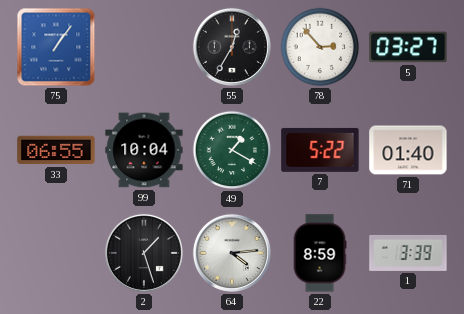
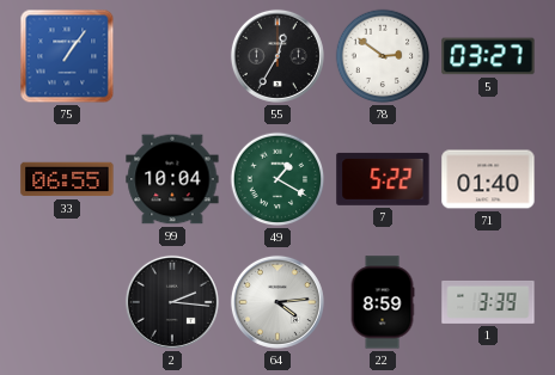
78: 2:53 -> 2:51 (383, 56)
2: 1:27 -> 2:16 (172, 302)
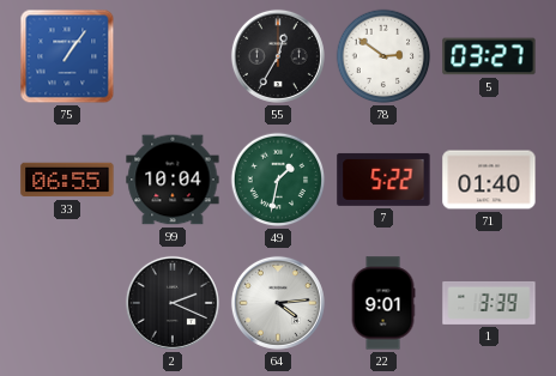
49: 1:20 -> 1:32 (278, 180)
2: 2:16 -> 2:19 (173, 303)
22: 8:59 -> 9:01 (383, 303)
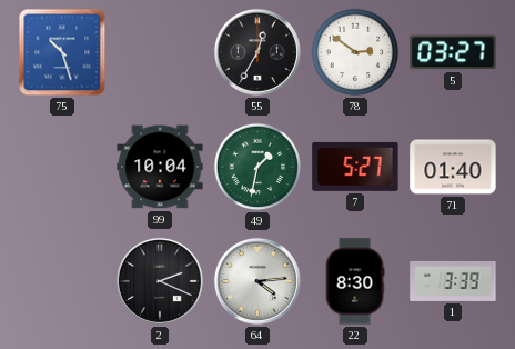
75: 1:06 -> 10:27 (62, 52)
33: 06:55 -> none (67, 180)
7: 5:22 -> 5:27 (355, 167)
22: 9:01 -> 8:30 (355, 281)
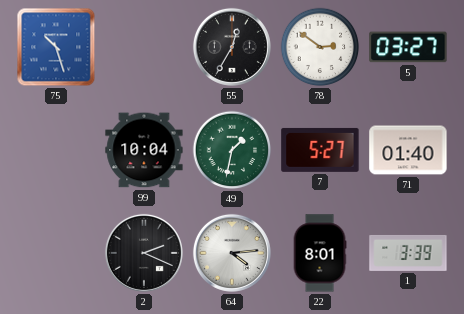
22: 8:30 -> 8:01 (320, 253)
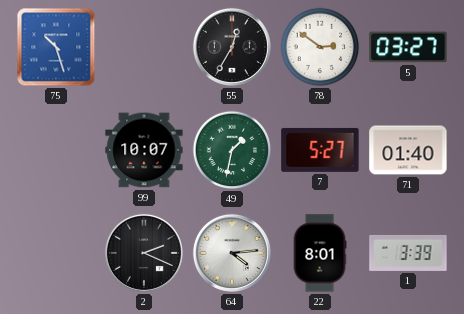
99: 10:04 -> 10:07 (144, 150)
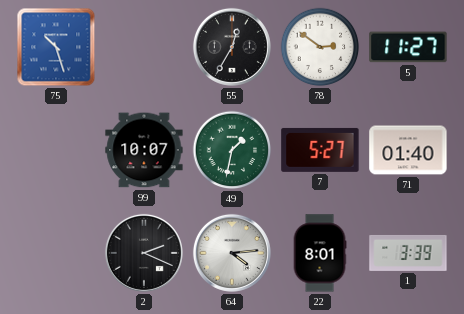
5: 03:27 -> 11:27 (408, 47)
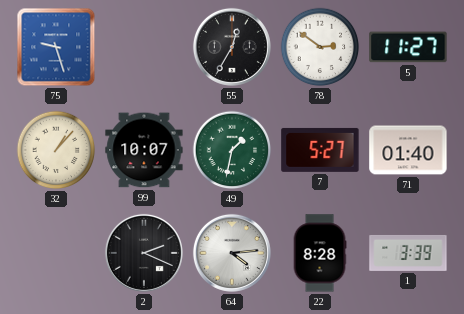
75: 10:27 -> 9:27 (56, 47)
32: none -> 1:07 (56, 150)
22: 8:01 -> 8:28 (320, 253)
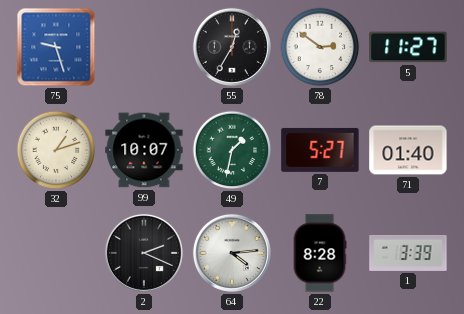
32: 1:07 -> 1:12 (56, 150)
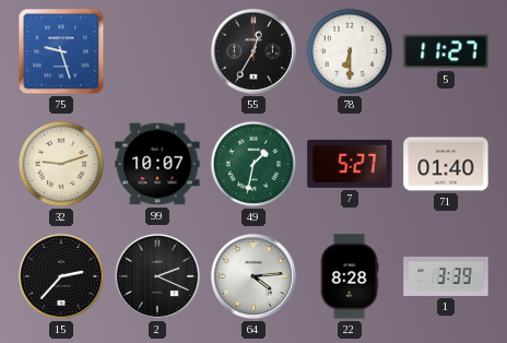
78: 2:51 -> 6:30 (350, 51)
32: 1:12 -> 9:12 (61, 164)
15: none -> 2:37 (61, 276)
